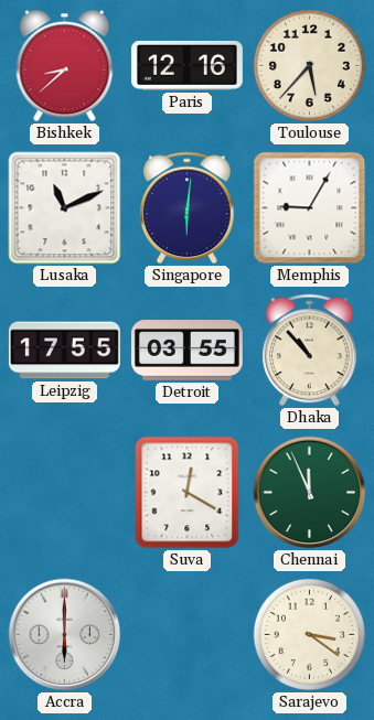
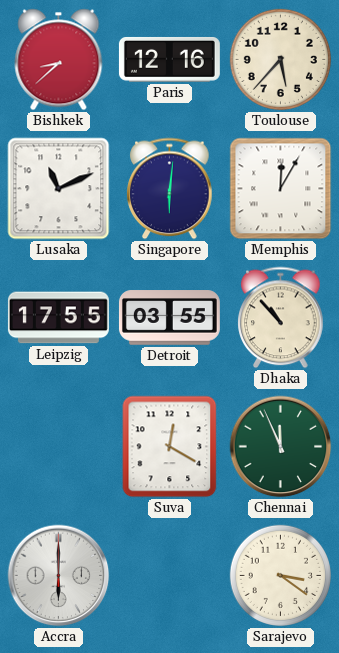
Memphis: 9:05 -> 12:05 (281, 189)
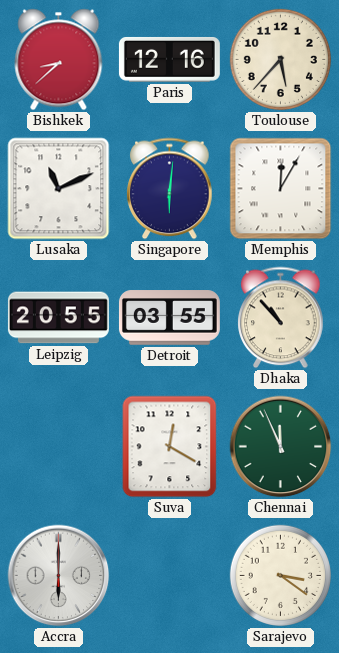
Leipzig: 17:55 -> 20:55 (58, 318)
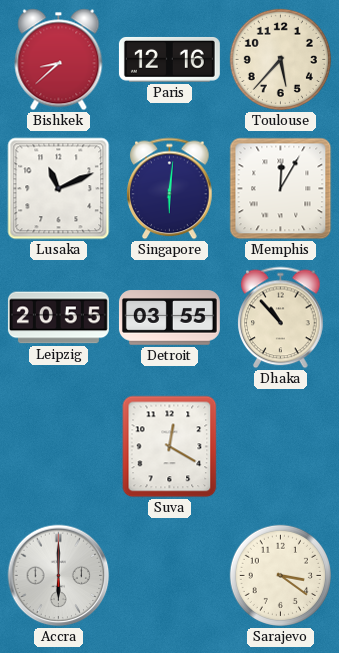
Chennai: 11:56 -> none (281, 447)
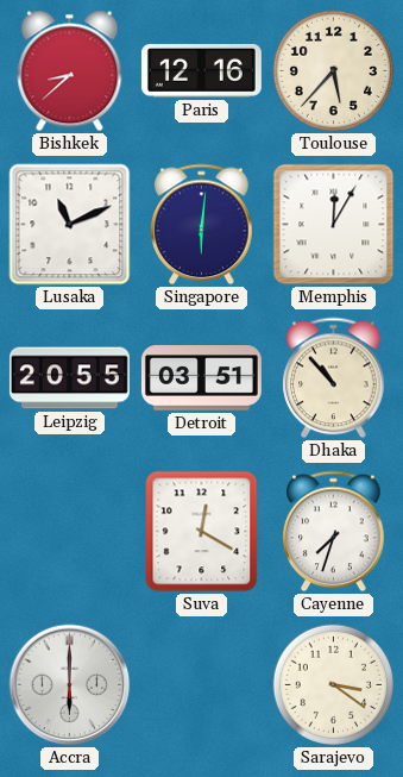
Detroit: 03:55 -> 03:51 (201, 378)
Cayenne: none -> 7:33 (334, 532)
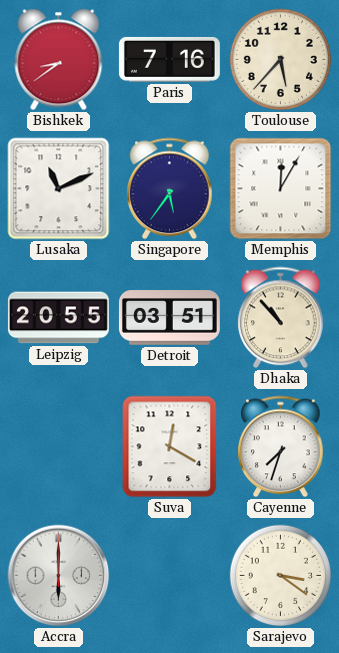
Bishkek: 8:38 -> 8:39 (59, 60)
Paris: 12:16 -> 7:16 (169, 59)
Singapore: 6:01 -> 5:36 (170, 189)
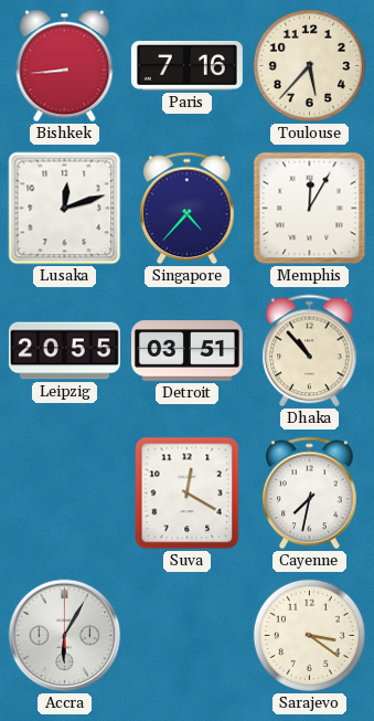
Bishkek: 8:39 -> 8:44 (65, 66)
Lusaka: 11:11 -> 12:12 (65, 209)
Singapore: 5:36 -> 4:37 (188, 209)
Cayenne: 7:33 -> 7:32 (310, 494)
Accra: 6:00 -> 6:05 (65, 636)
